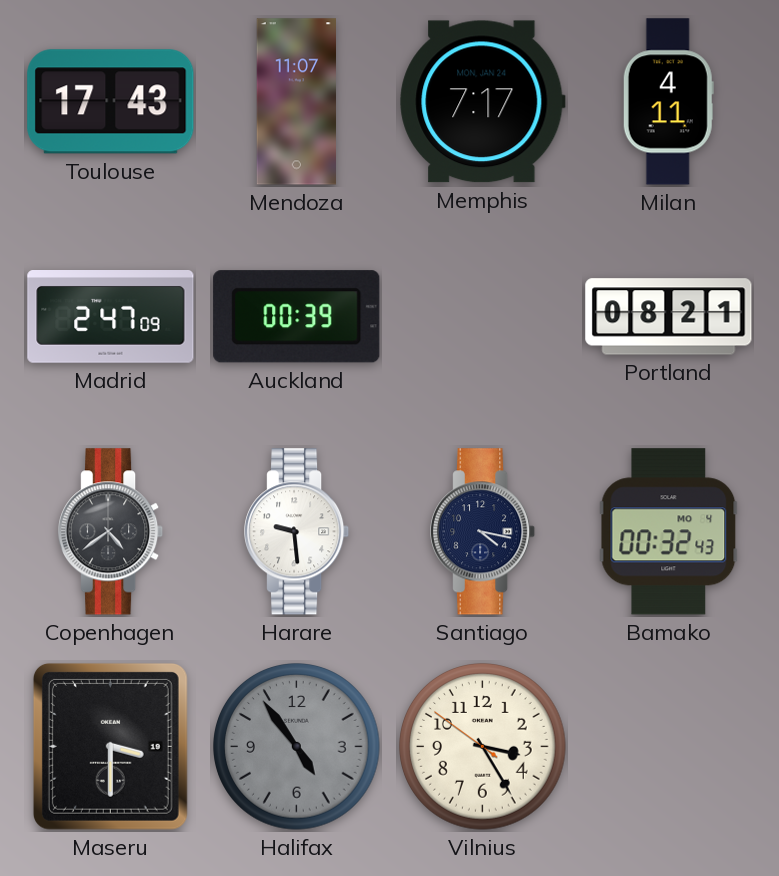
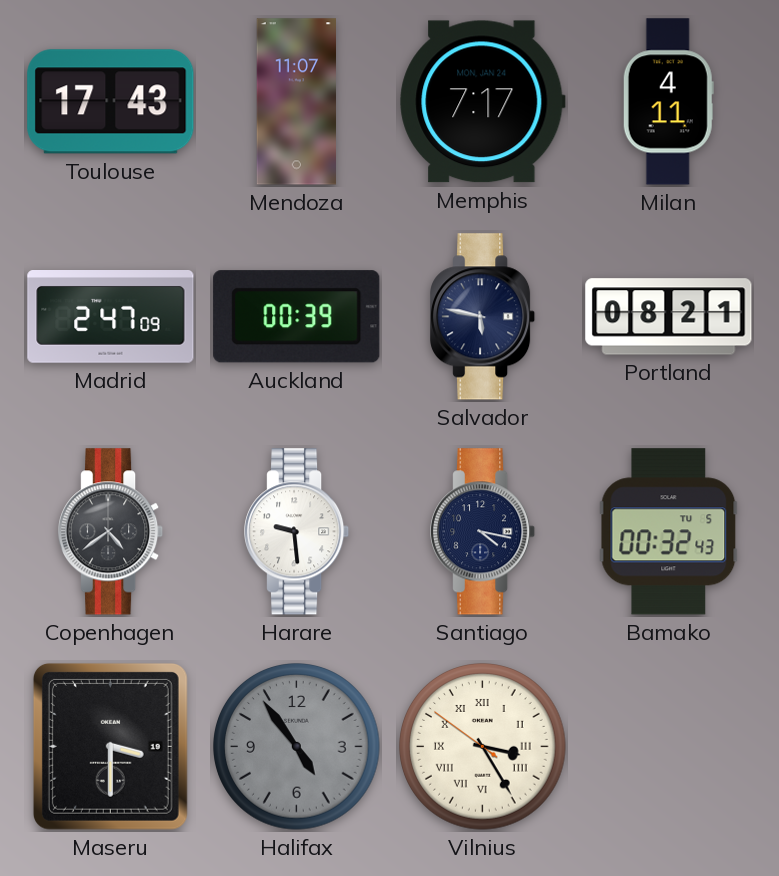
Salvador: none -> 5:47 (484, 317)
Bamako date: MO 4 -> TU 5 (669, 532)
Vilnius numerals: Arabic -> Roman (483, 747)
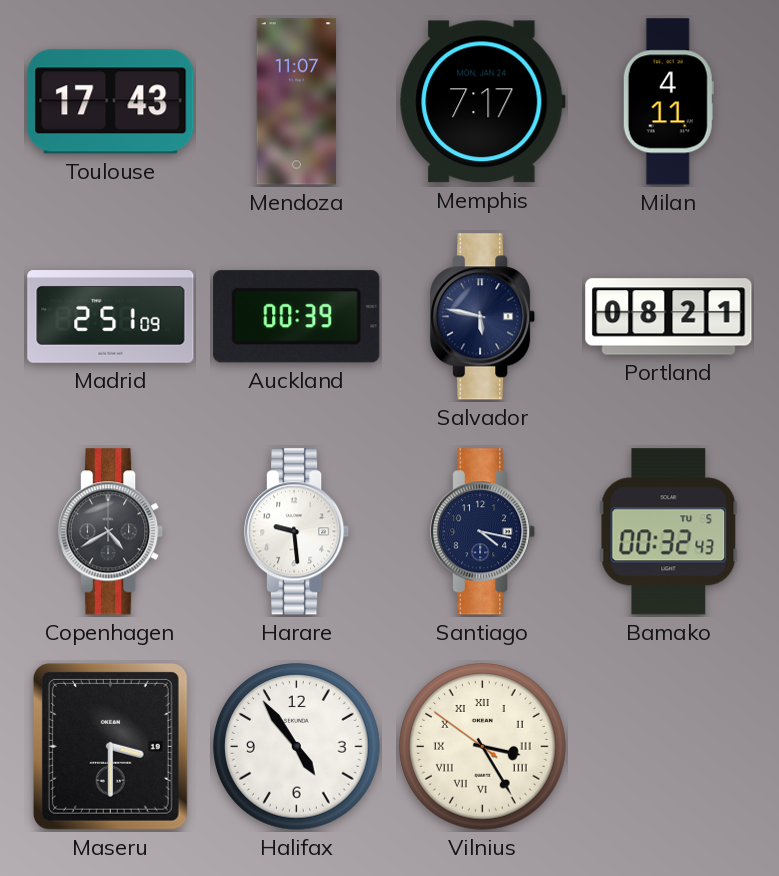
Madrid: 2:47 -> 2:51 (111, 317)
Copenhagen: 4:39 -> 4:40 (112, 532)
Halifax dial: grey -> white (297, 747)
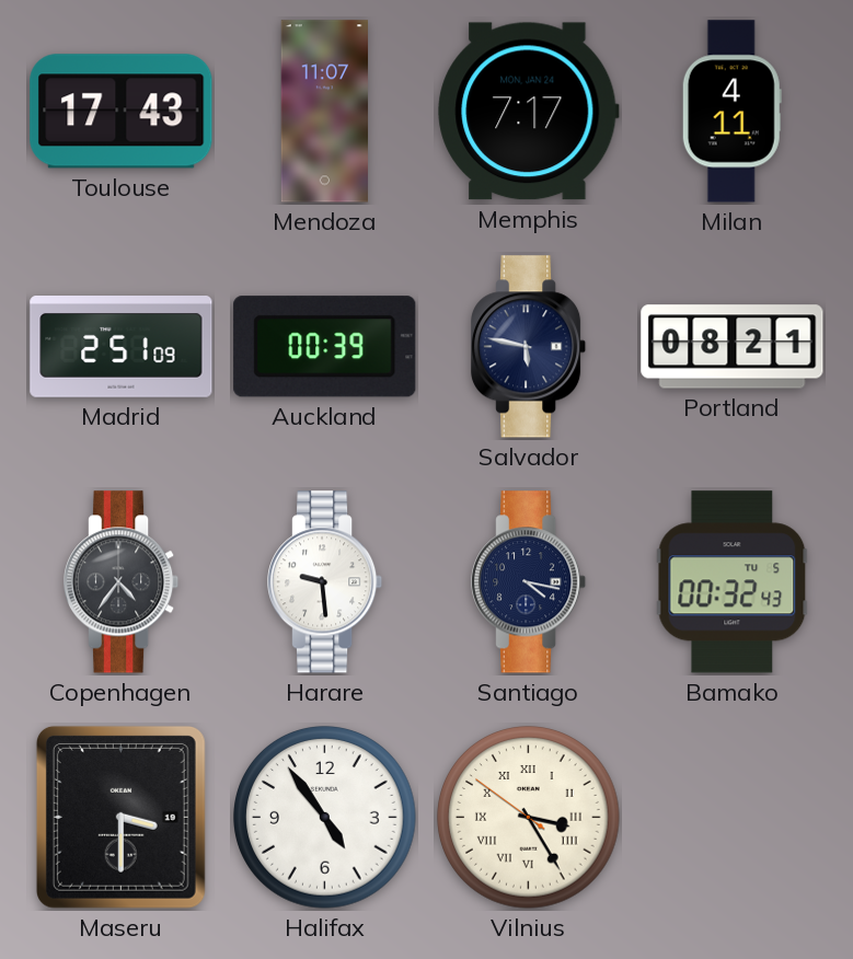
Copenhagen: 4:40 -> 4:36 (123, 582)
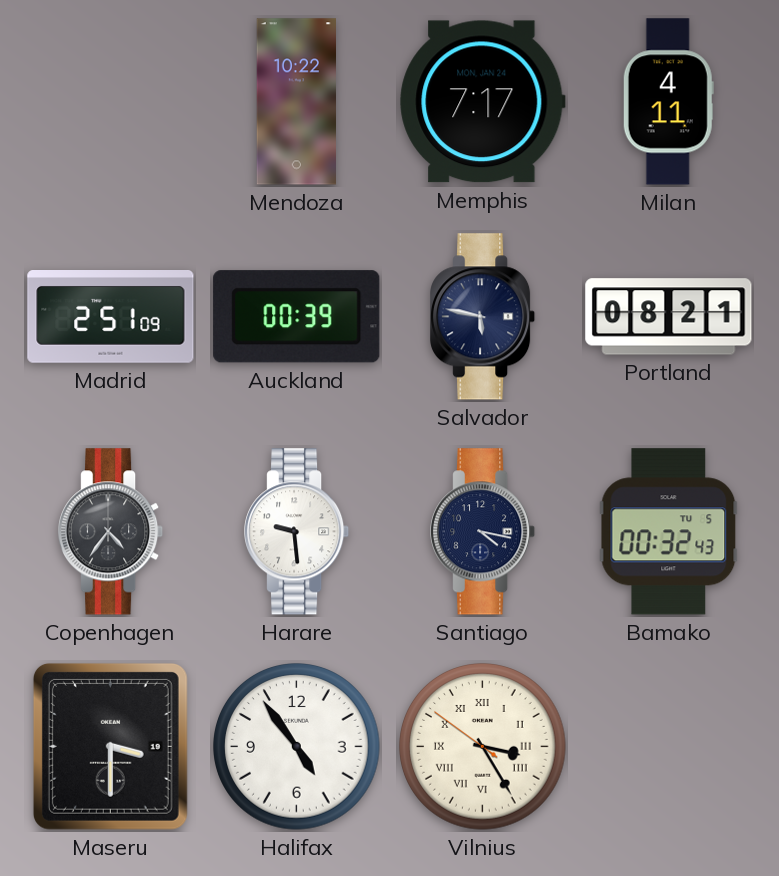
Toulouse: 17:43 -> none (122, 112)
Mendoza: 11:07 -> 10:22 (296, 102)
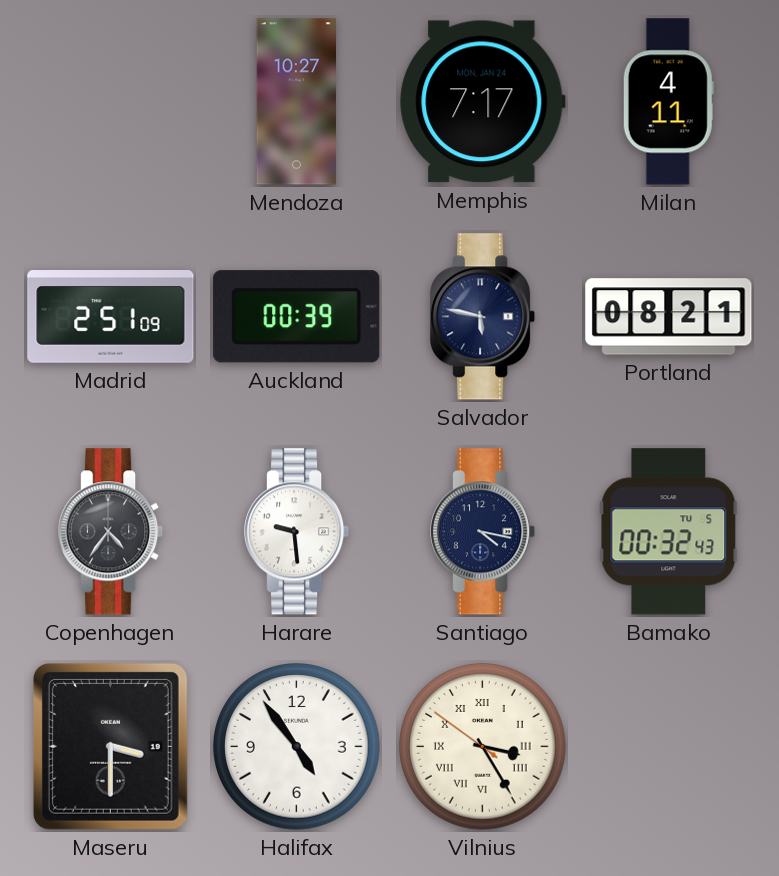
Mendoza: 10:22 -> 10:27 (296, 102)
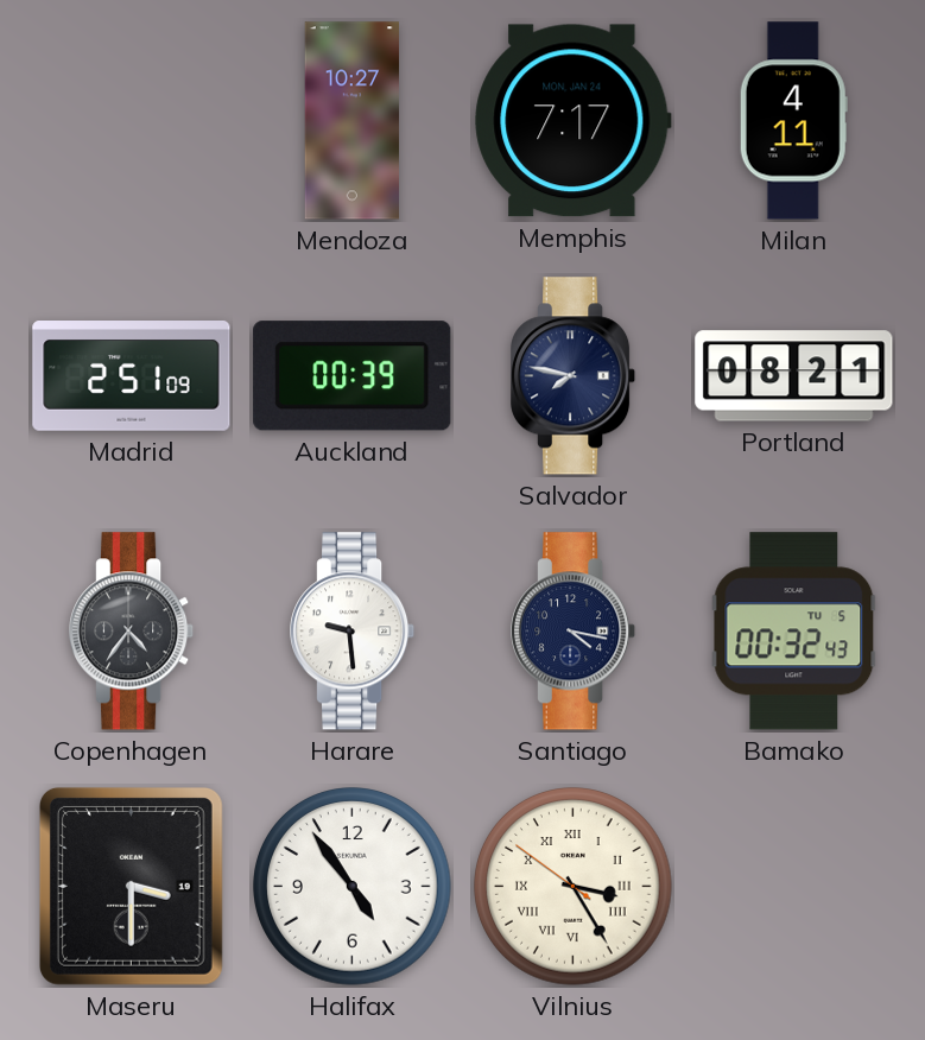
Salvador: 5:47 -> 7:47 (575, 376)
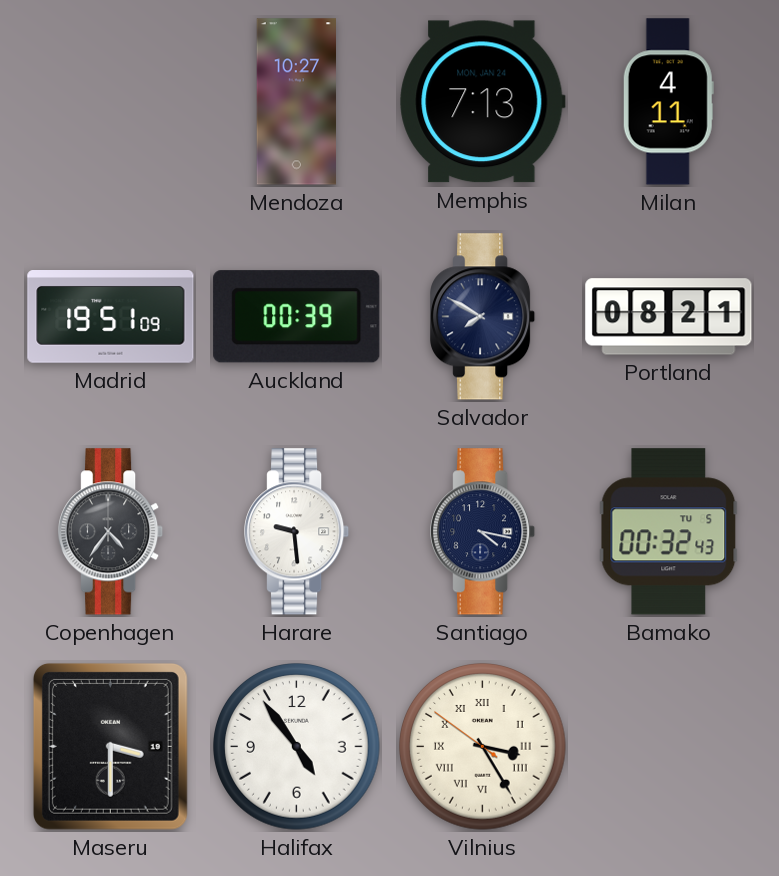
Memphis: 7:17 -> 7:13 (483, 102)
Madrid: 2:51 -> 19:51 (111, 317)
Salvador: 7:47 -> 7:50 (484, 317)
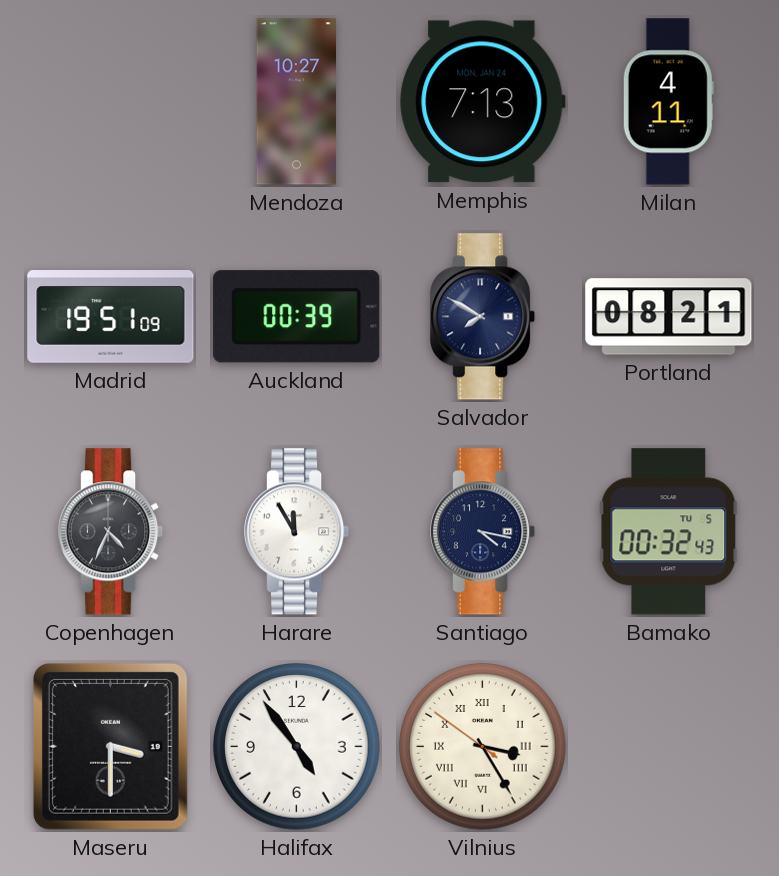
Copenhagen: 4:36 -> 4:34 (112, 532)
Harare: 9:29 -> 11:55 (298, 532)
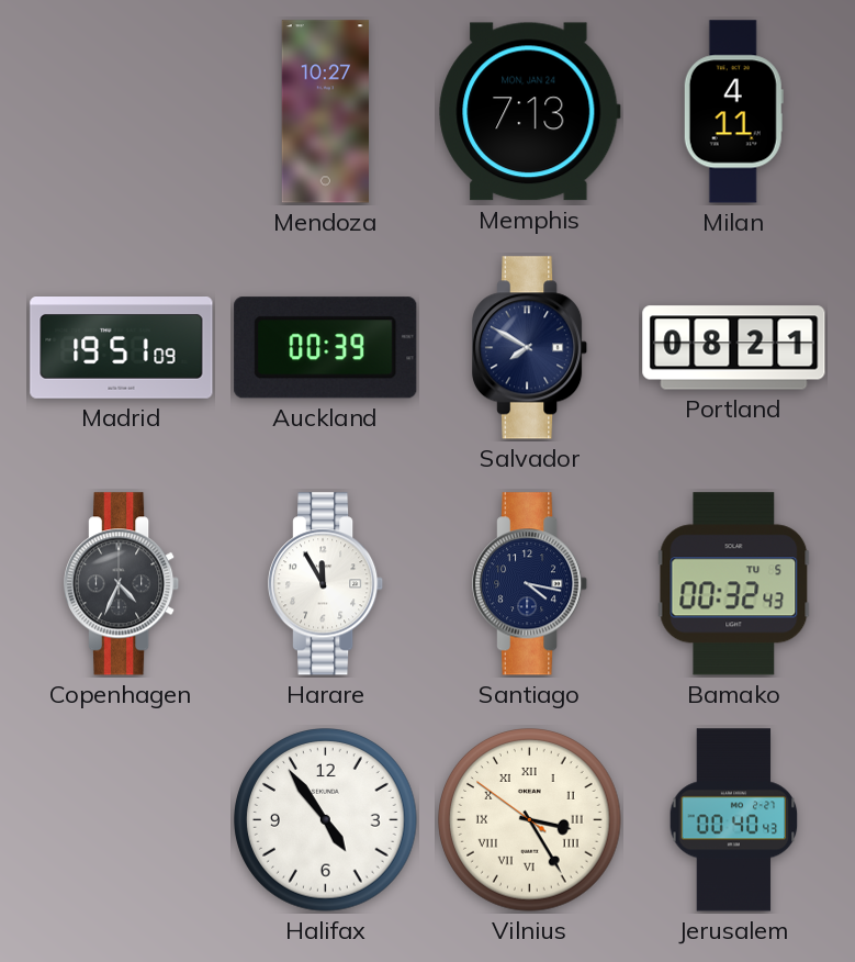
Maseru: 3:30 -> none (110, 746)
Jerusalem: none -> 00:40 (734, 820)
